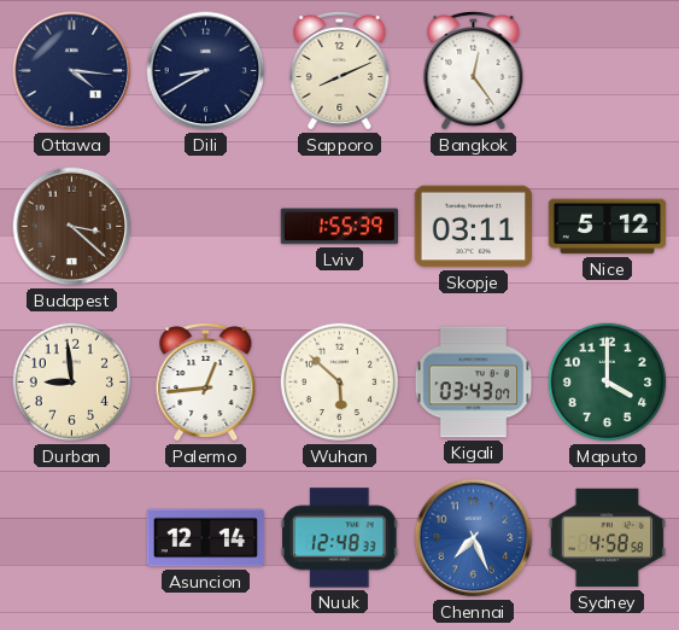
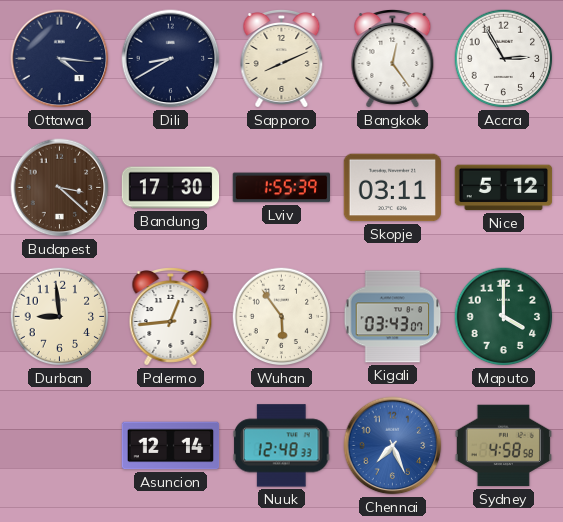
Accra: none -> 2:55 (504, 59)
Bandung: none -> 17:30 (171, 188)
Wuhan: 5:52 -> 5:54 (282, 317)
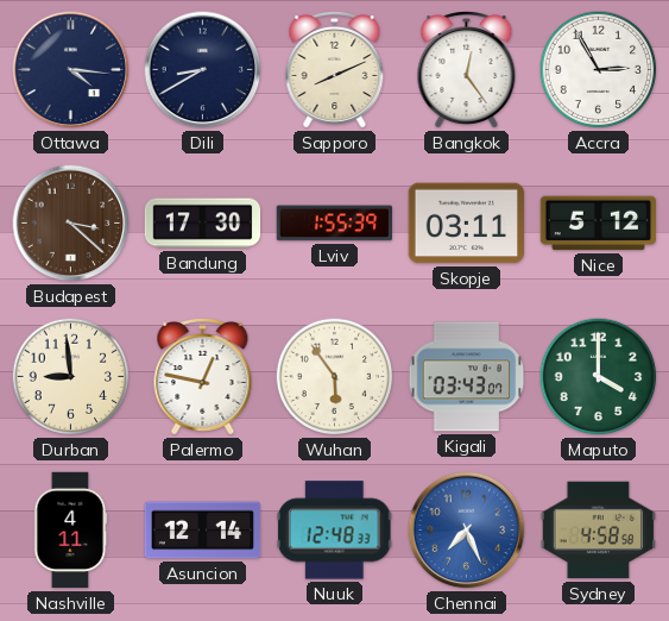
Palermo: 12:44 -> 12:47 (203, 377)
Nashville: none -> 4:11 (71, 531)
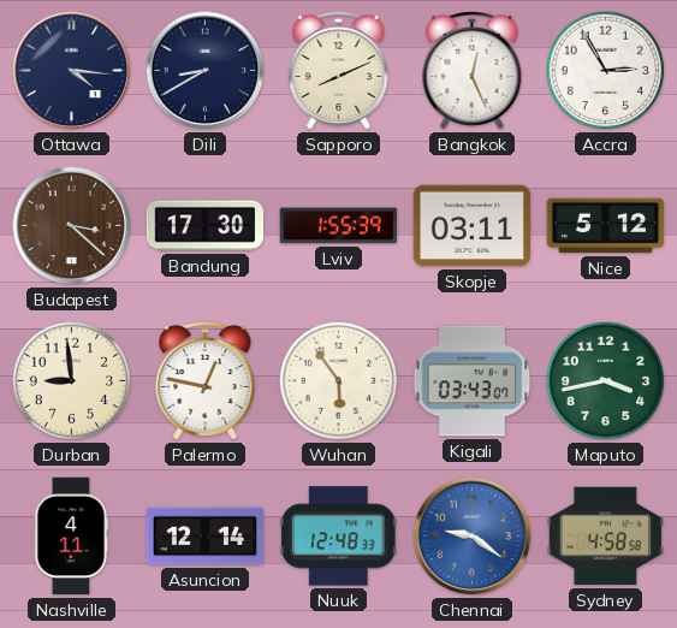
Bangkok: 12:24 -> 12:26 (473, 71)
Maputo: 4:00 -> 3:43 (606, 381)
Chennai: 7:26 -> 9:21 (473, 537)
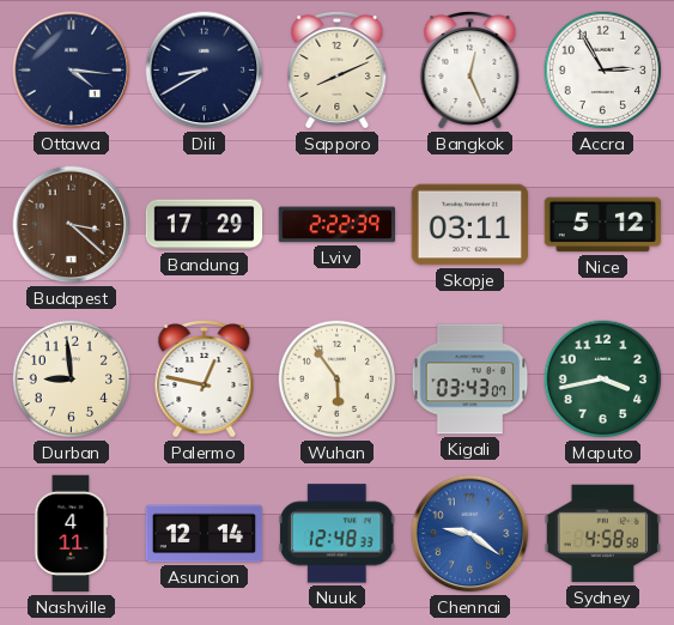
Bandung: 17:30 -> 17:29 (205, 225)
Lviv: 1:55 -> 2:22 (338, 225)
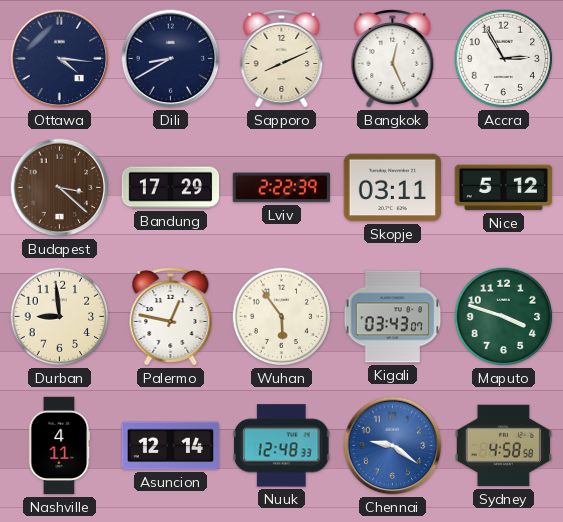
Maputo: 3:43 -> 3:48 (504, 317)
